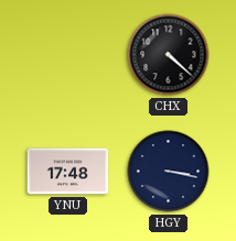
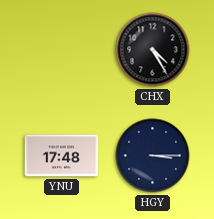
CHX: 4:22 -> 4:25 (153, 50)
HGY: 3:17 -> 3:15 (153, 156)
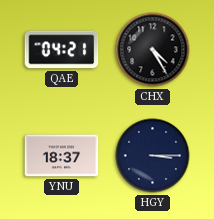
QAE: none -> 04:21 (62, 50)
YNU: 17:48 -> 18:37 (62, 156)
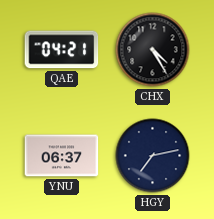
YNU: 18:37 -> 06:37 (62, 156)
HGY: 3:15 -> 7:13 (153, 156)
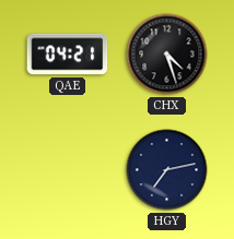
CHX: 4:25 -> 4:27 (167, 55)
YNU: 06:37 -> none (62, 156)
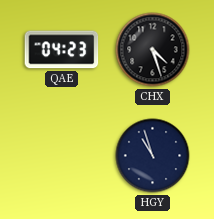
QAE: 04:21 -> 04:23 (62, 50)
HGY: 7:13 -> 10:57 (153, 156)
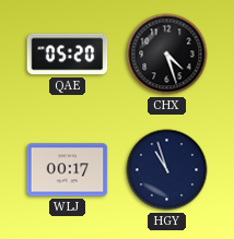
QAE: 04:23 -> 05:20 (68, 55)
WLJ: none -> 00:17 (68, 170)
